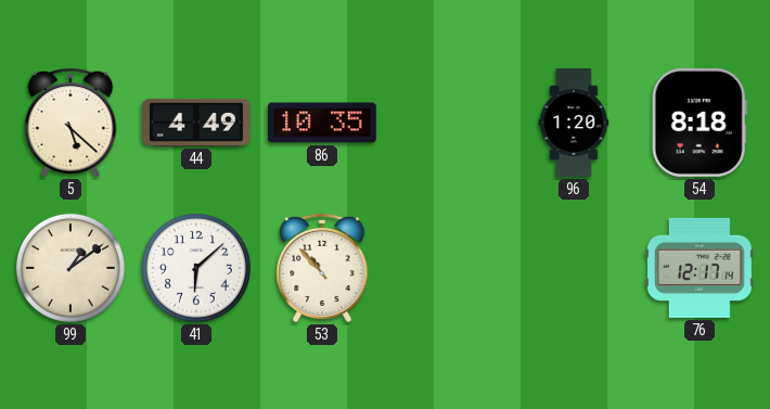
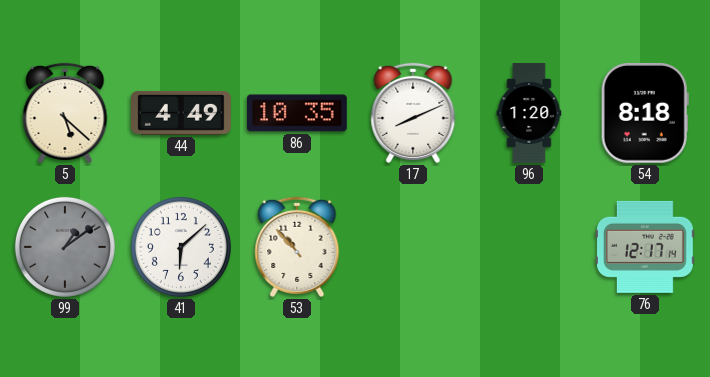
17: none -> 8:11 (413, 113)
99 dial: cream -> grey (65, 247)
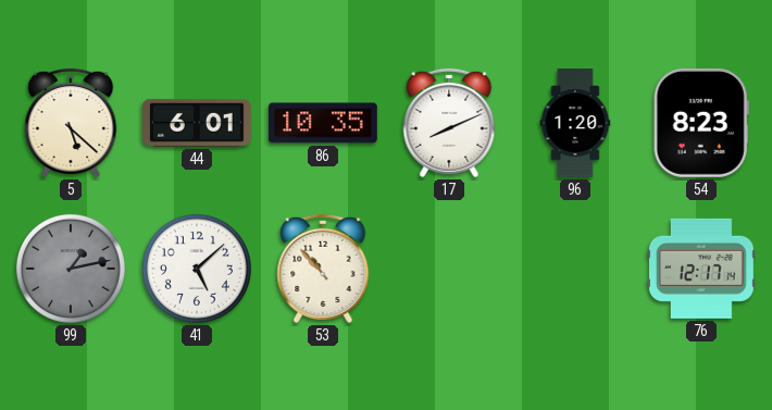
44: 4:49 -> 6:01 (198, 123)
54: 8:18 -> 8:23 (701, 123)
99: 1:09 -> 1:13 (71, 269)
41: 6:08 -> 5:08 (197, 269)
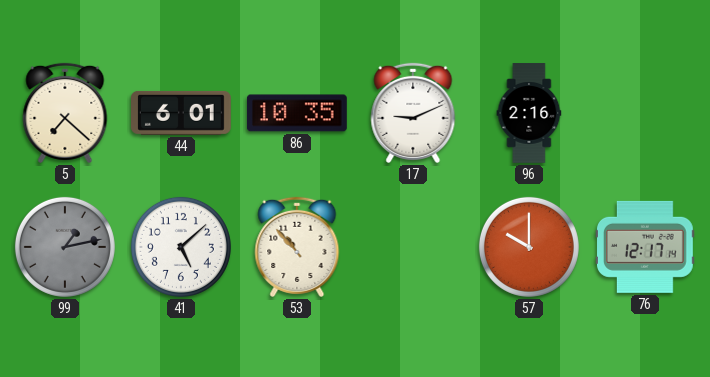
5: 5:22 -> 7:22 (65, 113)
17: 8:11 -> 9:11 (413, 113)
96: 1:20 -> 2:16 (529, 113)
54: 8:23 -> none (701, 123)
57: none -> 10:00 (529, 247)
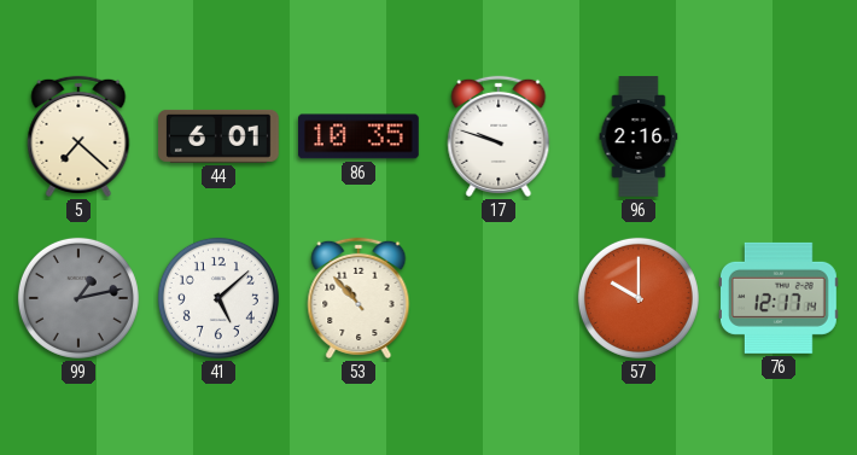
17: 9:11 -> 9:48 (499, 136)
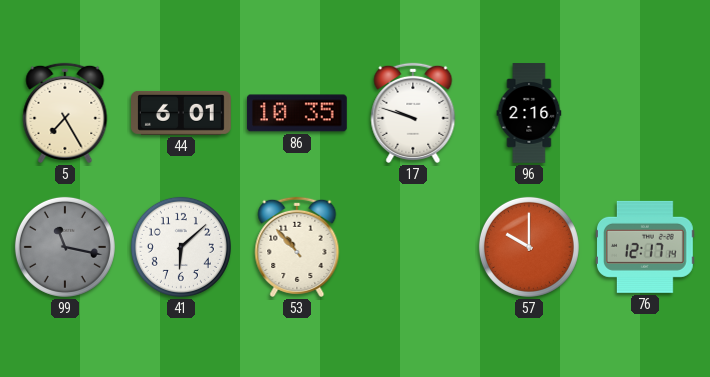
5: 7:22 -> 7:25 (65, 113)
99: 1:13 -> 11:17 (65, 247)
41: 5:08 -> 6:08 (181, 247)
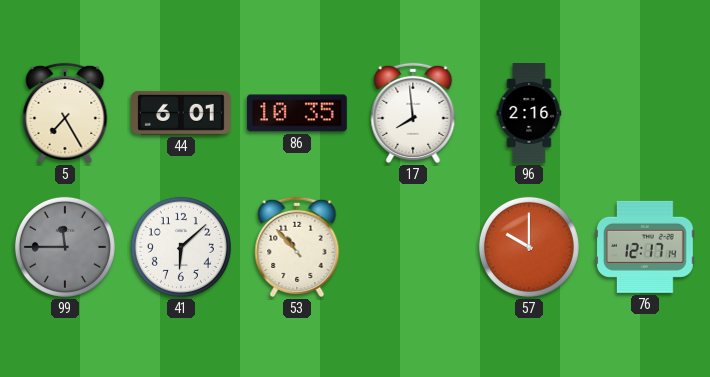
17: 9:48 -> 7:59 (413, 113)
99: 11:17 -> 11:45 (65, 247)
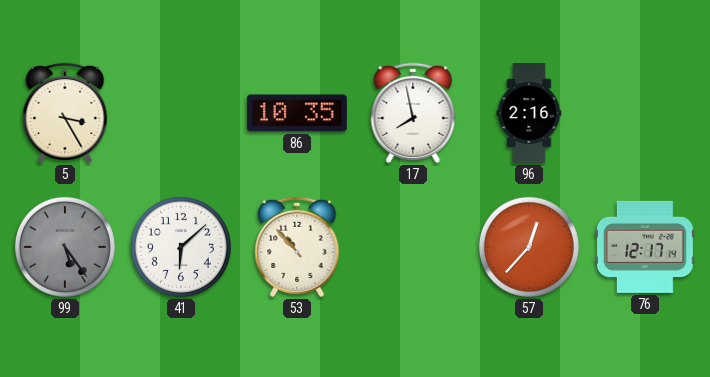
5: 7:25 -> 3:25 (65, 113)
44: 6:01 -> none (182, 113)
17: 7:59 -> 7:58 (413, 113)
99: 11:45 -> 5:24 (65, 247)
57: 10:00 -> 12:37 (529, 247)
